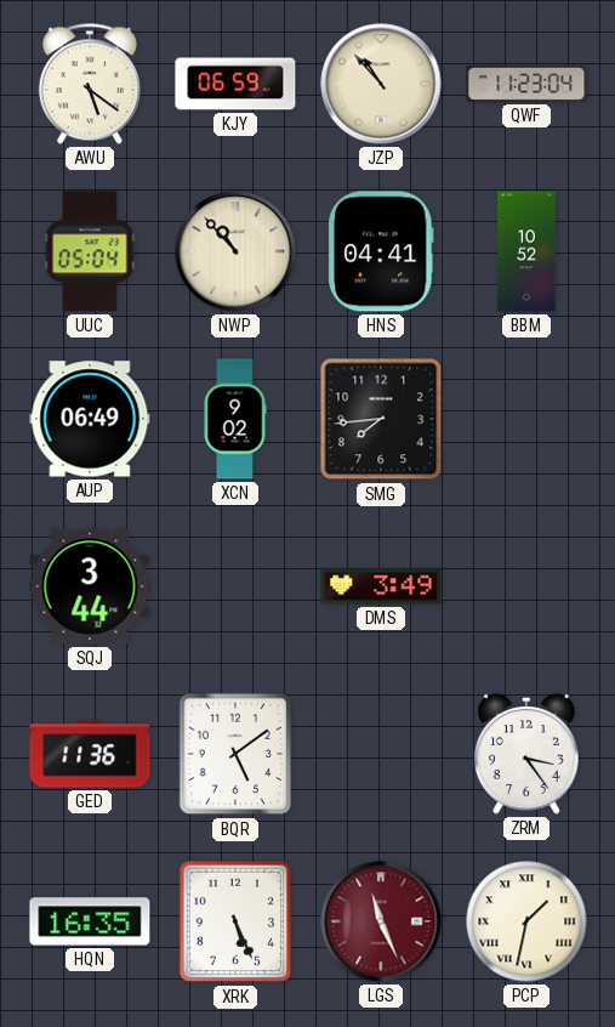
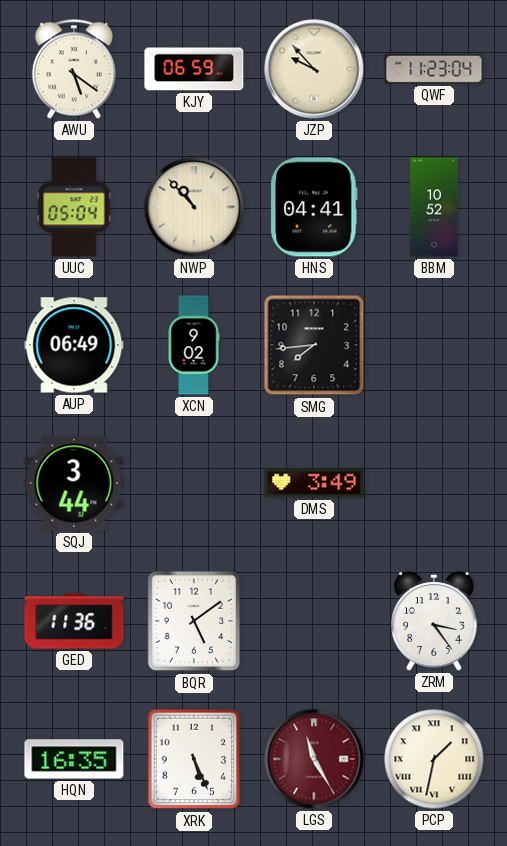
JZP: 10:53 -> 9:53 (314, 69)
LGS: 11:26 -> 11:25 (314, 759)
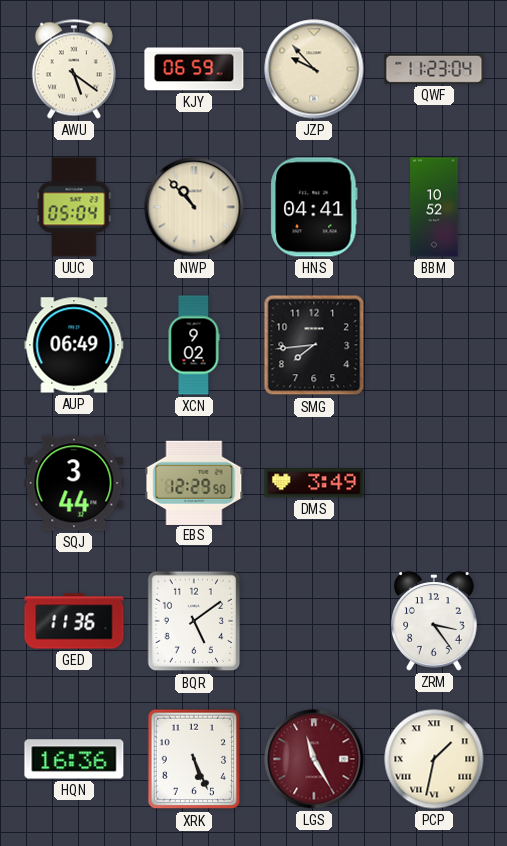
EBS: none -> 12:29 (194, 482)
HQN: 16:35 -> 16:36 (74, 759)
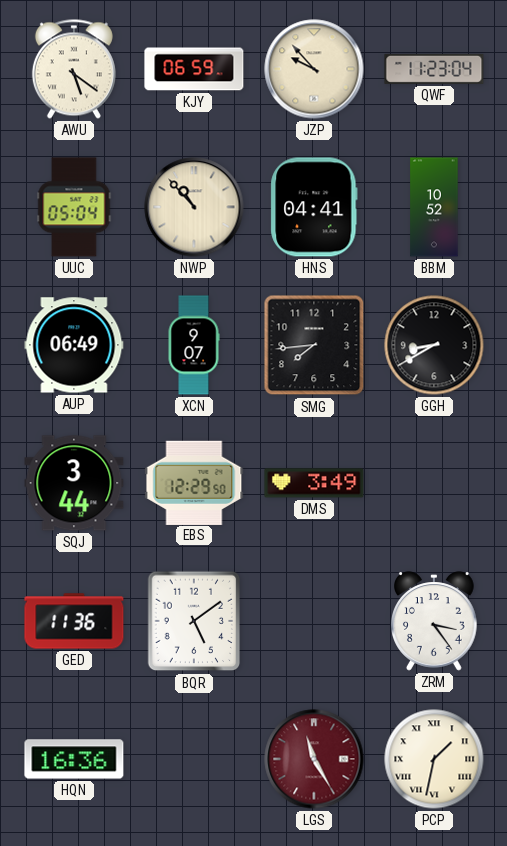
XCN: 9:02 -> 9:07 (194, 345)
GGH: none -> 8:40 (434, 345)
XRK: 5:26 -> none (194, 759)
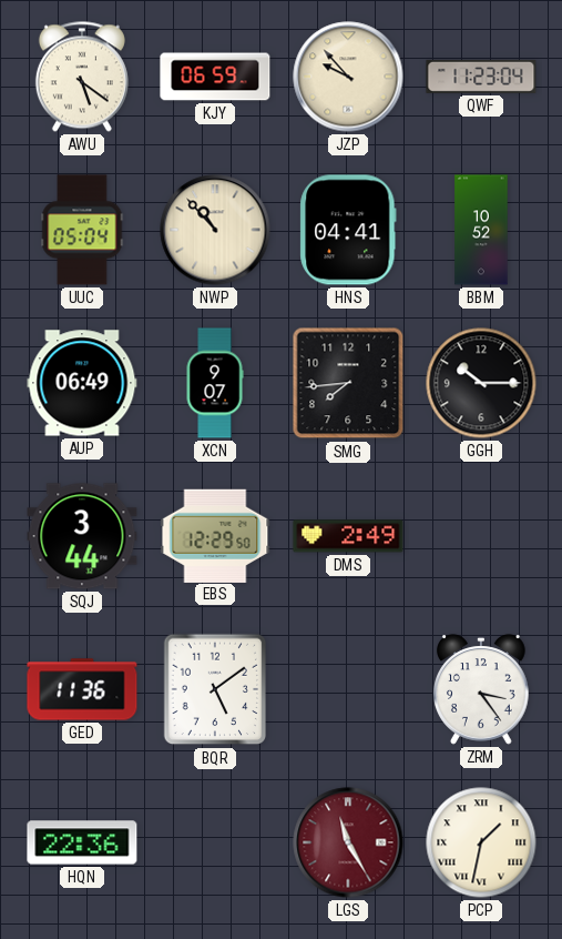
GGH: 8:40 -> 10:15 (481, 383)
DMS: 3:49 -> 2:49 (348, 536)
HQN: 16:36 -> 22:36 (82, 842)
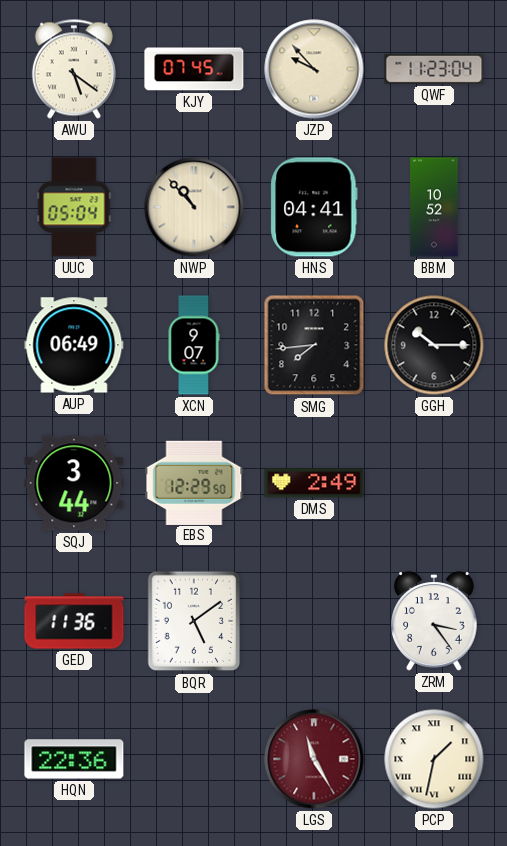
KJY: 06:59 -> 07:45 (194, 69)
